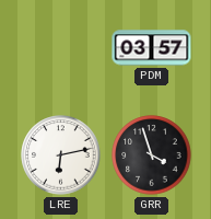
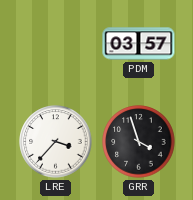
LRE: 6:13 -> 3:37 (56, 142)
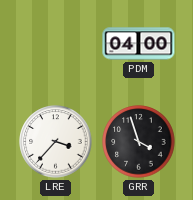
PDM: 03:57 -> 04:00 (139, 44)
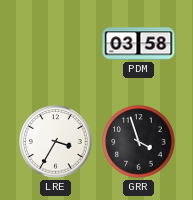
PDM: 04:00 -> 03:58 (139, 44)
LRE: 3:37 -> 3:35 (56, 142)
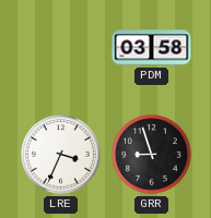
LRE: 3:35 -> 3:34 (61, 155)
GRR: 3:57 -> 8:57 (152, 155)
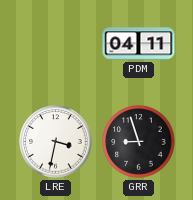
PDM: 03:58 -> 04:11 (139, 44)
LRE: 3:34 -> 3:32 (56, 142)
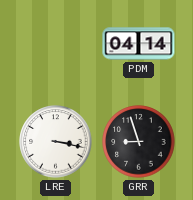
PDM: 04:11 -> 04:14 (139, 44)
LRE: 3:32 -> 3:17 (56, 142)
